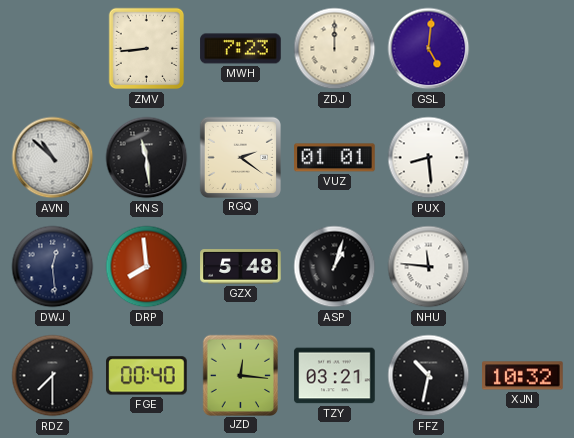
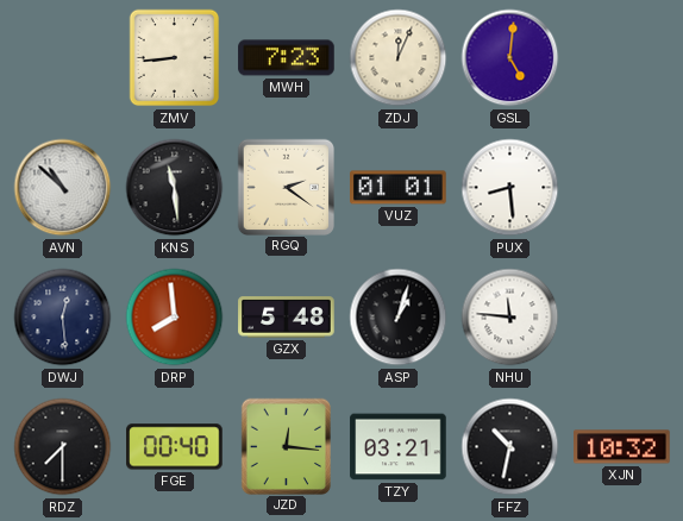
ZDJ: 12:00 -> 12:04 (399, 58)
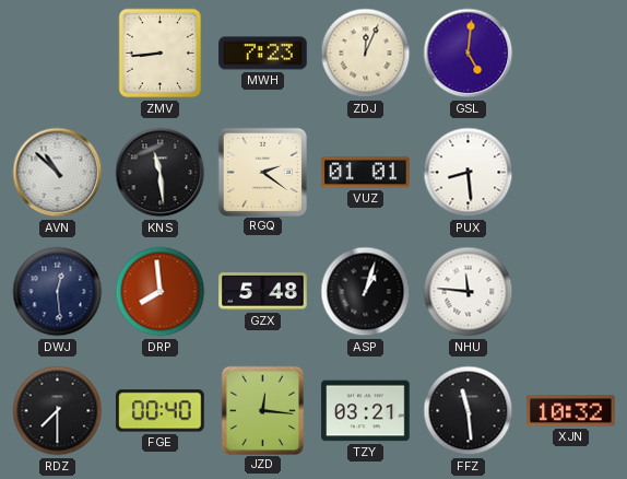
FFZ: 10:32 -> 11:29 (469, 411)
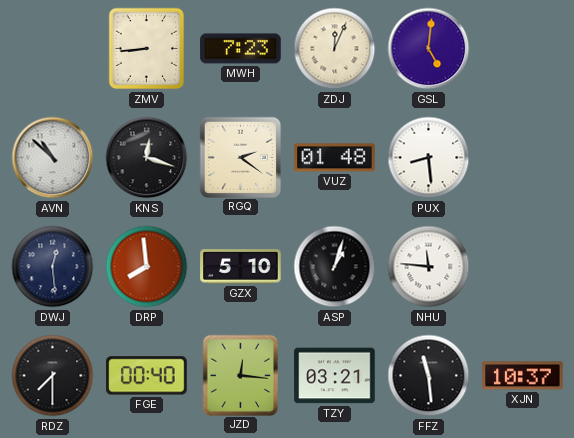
KNS: 11:29 -> 12:18 (147, 158)
VUZ: 01:01 -> 01:48 (335, 158)
GZX: 5:48 -> 5:10 (241, 267)
XJN: 10:32 -> 10:37 (523, 376)
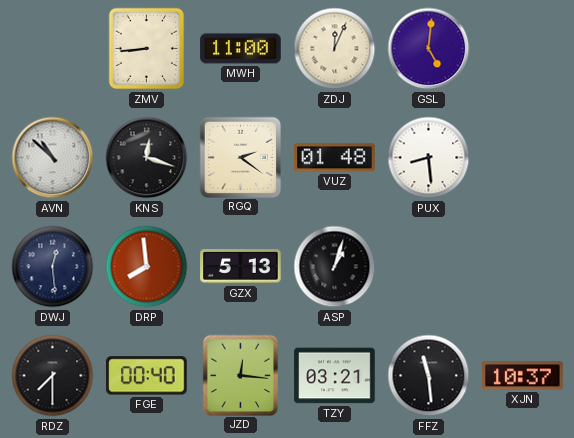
MWH: 7:23 -> 11:00 (241, 49)
GZX: 5:10 -> 5:13 (241, 267)
NHU: 11:46 -> none (429, 267)
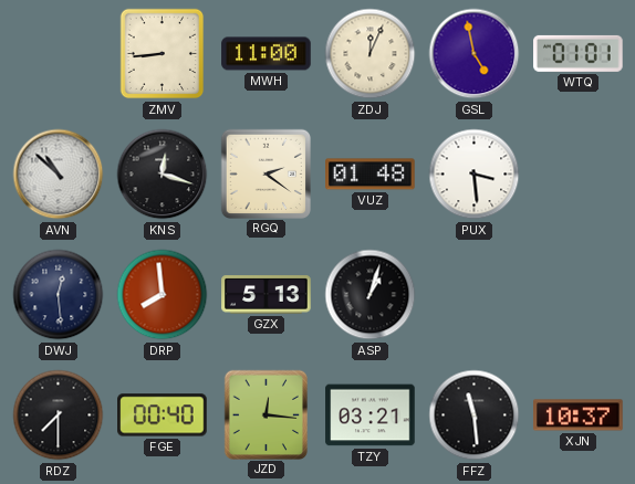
GSL: 5:01 -> 4:58 (475, 54)
WTQ: none -> 01:01 (579, 53)
PUX: 8:29 -> 3:29 (475, 175)
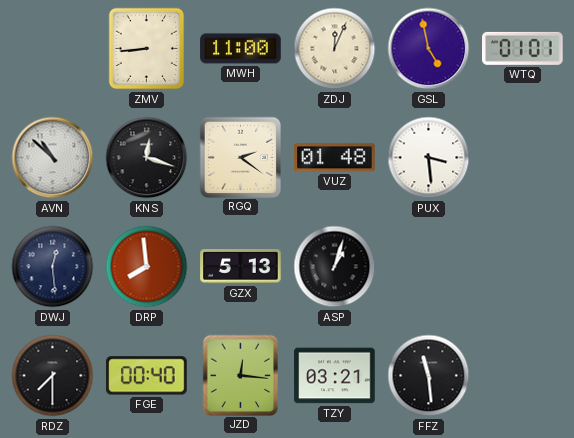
XJN: 10:37 -> none (579, 415)
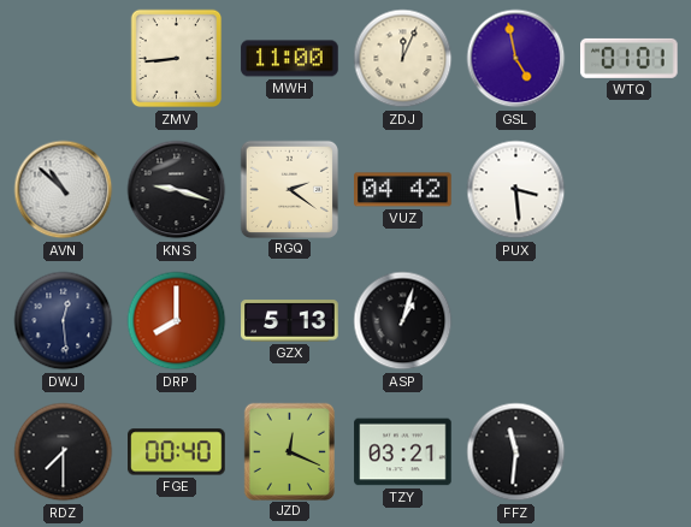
KNS: 12:18 -> 9:18 (177, 190)
VUZ: 01:48 -> 04:42 (403, 190)
DRP: 7:59 -> 8:00 (177, 321)
JZD: 12:16 -> 12:19 (289, 451)
FFZ: 11:29 -> 11:31 (516, 452)
